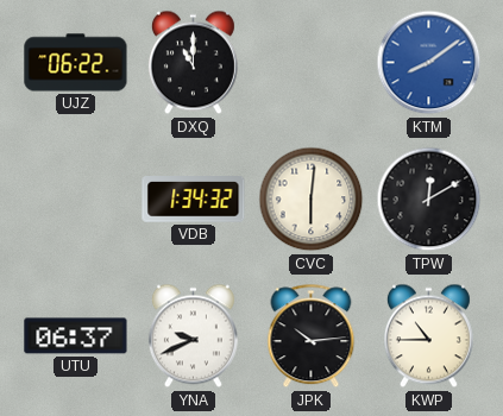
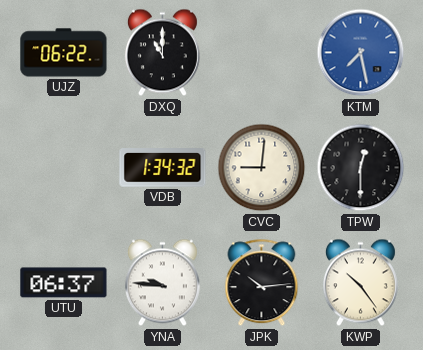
KTM: 8:09 -> 7:28 (361, 53)
CVC: 6:01 -> 9:01 (262, 168)
TPW: 12:10 -> 12:30 (361, 168)
YNA: 9:41 -> 9:46 (162, 283)
KWP: 10:45 -> 10:24 (360, 283)
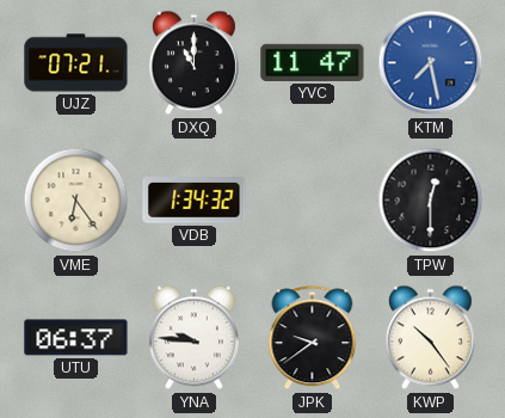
UJZ: 06:22 -> 07:21 (76, 63)
YVC: none -> 11:47 (313, 62)
VME: none -> 6:24 (76, 201)
CVC: 9:01 -> none (262, 168)
JPK: 10:14 -> 9:39 (313, 338)
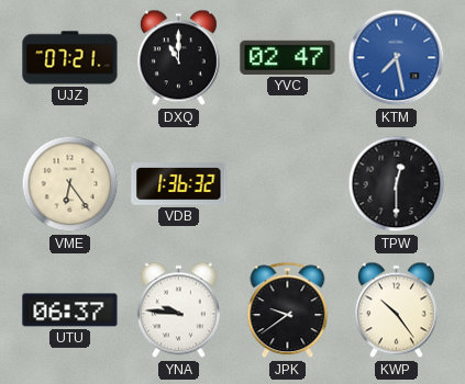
YVC: 11:47 -> 02:47 (288, 57)
VDB: 1:34 -> 1:36 (179, 184)
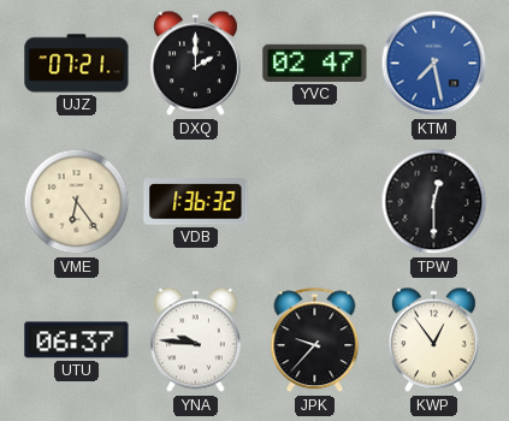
DXQ: 11:00 -> 2:00 (195, 64)
JPK: 9:39 -> 9:37 (315, 340)
KWP: 10:24 -> 12:54 (433, 340)
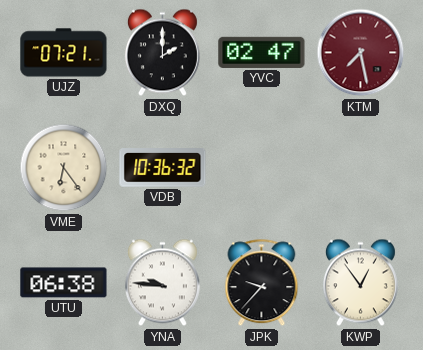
KTM dial: blue -> burgundy (361, 53)
VDB: 1:36 -> 10:36 (163, 168)
TPW: 12:30 -> none (434, 202)
UTU: 06:37 -> 06:38 (64, 283)
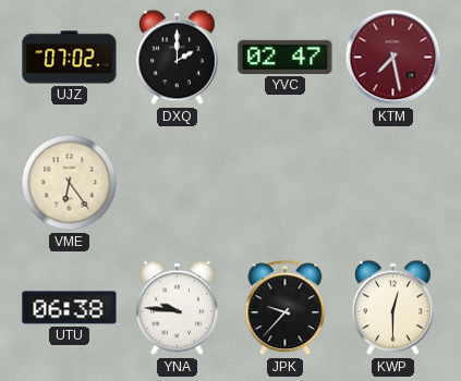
UJZ: 07:21 -> 07:02 (70, 58)
VDB: 10:36 -> none (163, 168)
KWP: 12:54 -> 12:30 (392, 308)
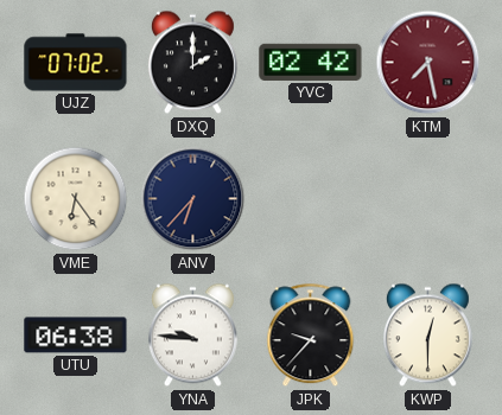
YVC: 02:47 -> 02:42 (311, 62)
ANV: none -> 6:37 (193, 199)
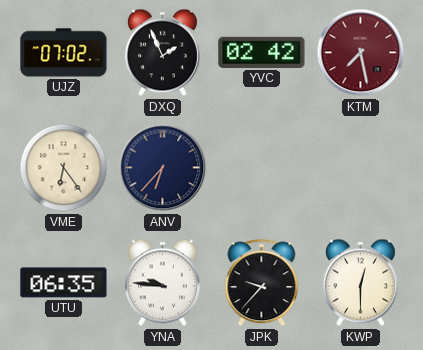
DXQ: 2:00 -> 1:56 (162, 53)
UTU: 06:38 -> 06:35 (64, 283)
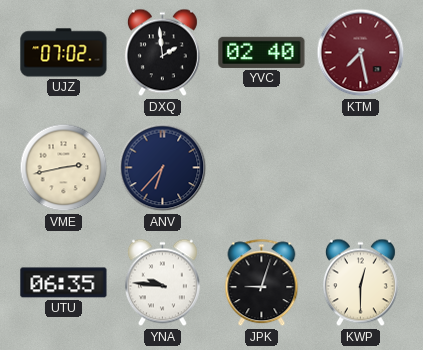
DXQ: 1:56 -> 1:59 (162, 53)
YVC: 02:42 -> 02:40 (262, 52)
VME: 6:24 -> 2:43 (64, 168)
JPK: 9:37 -> 9:03 (262, 283)
